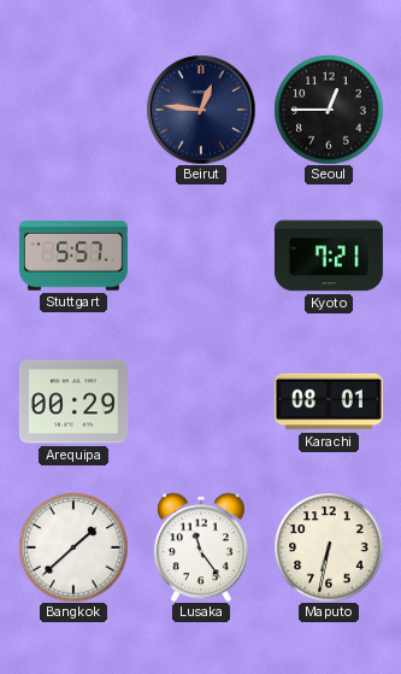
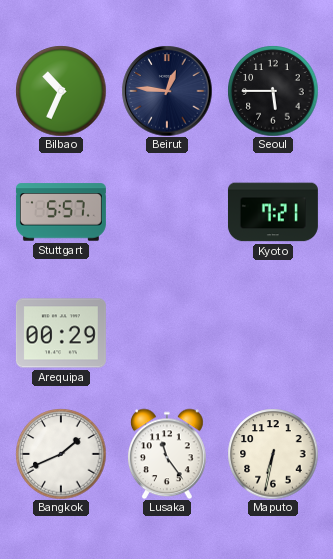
Bilbao: none -> 10:34 (61, 91)
Seoul: 12:45 -> 5:45 (273, 91)
Karachi: 08:01 -> none (329, 402)
Bangkok: 1:38 -> 1:41 (61, 454)
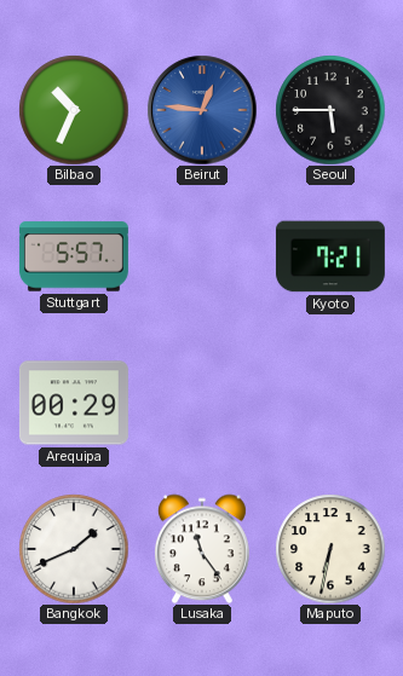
Beirut dial: navy -> blue (202, 110)
